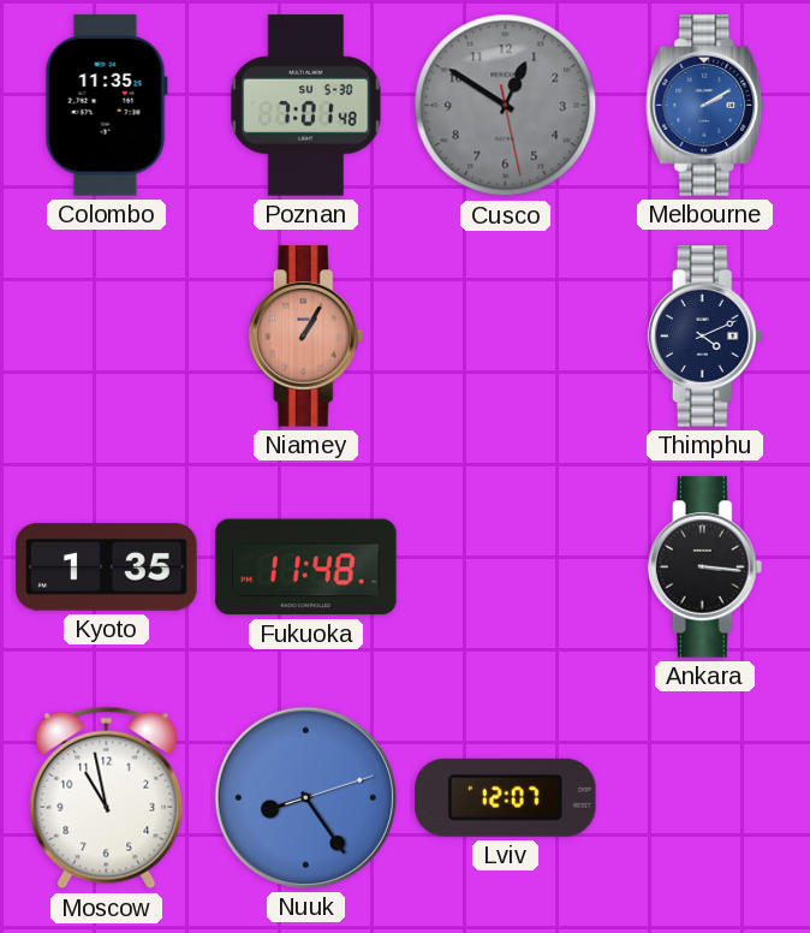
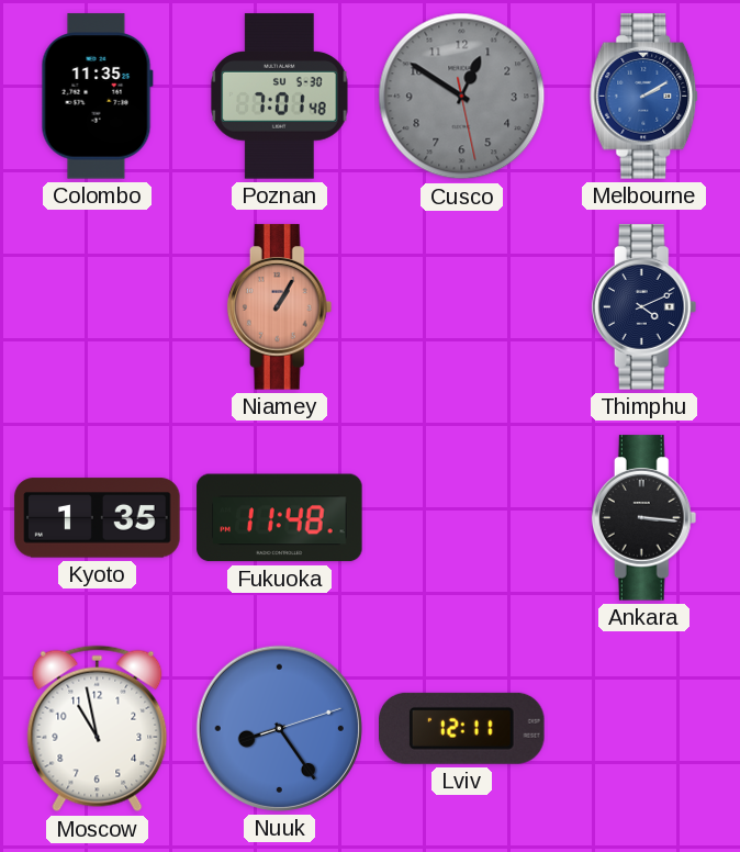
Lviv: 12:07 -> 12:11 (462, 728)
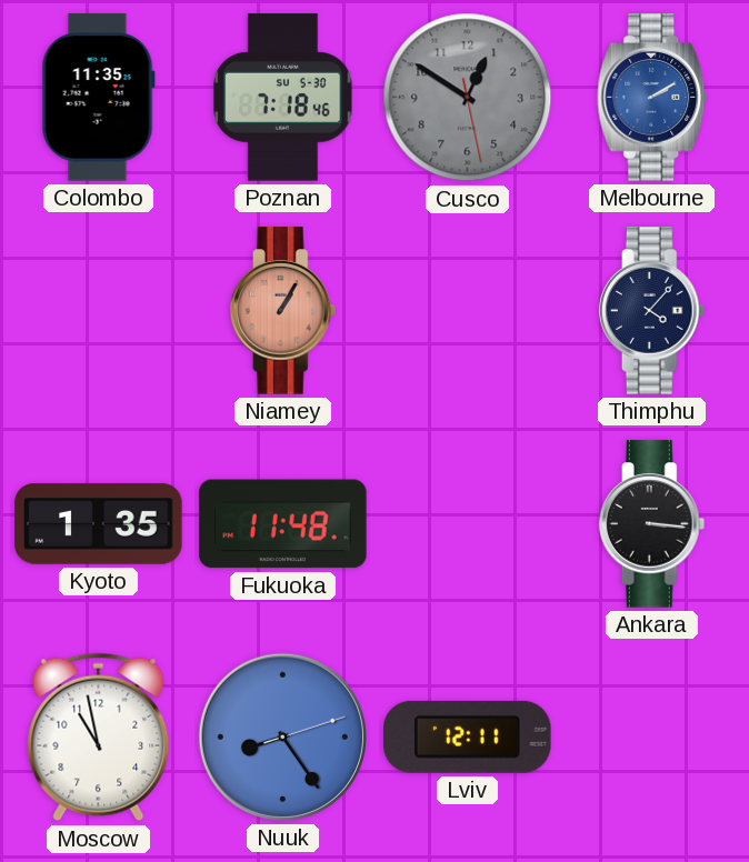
Poznan: 7:01 -> 7:18 (283, 98)
Thimphu: 4:11 -> 4:07 (652, 311)
